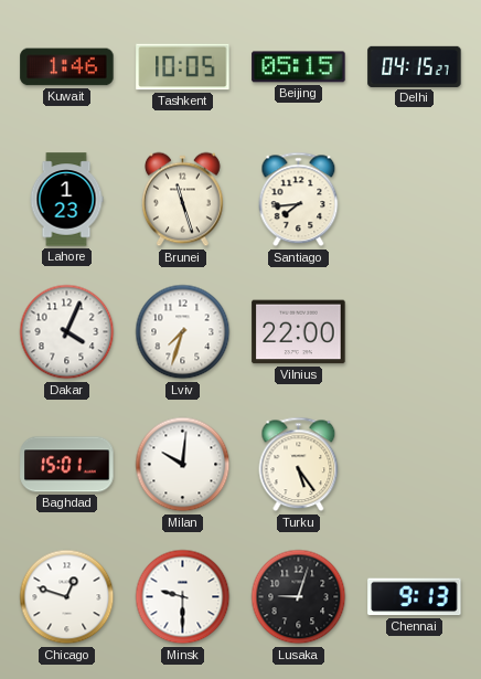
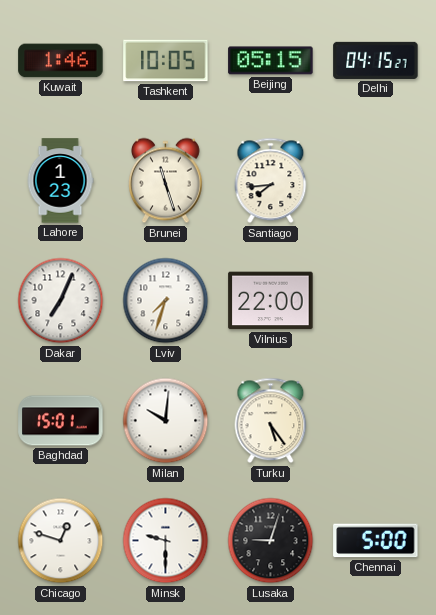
Dakar: 4:04 -> 7:04 (61, 301)
Chennai: 9:13 -> 5:00 (376, 541)
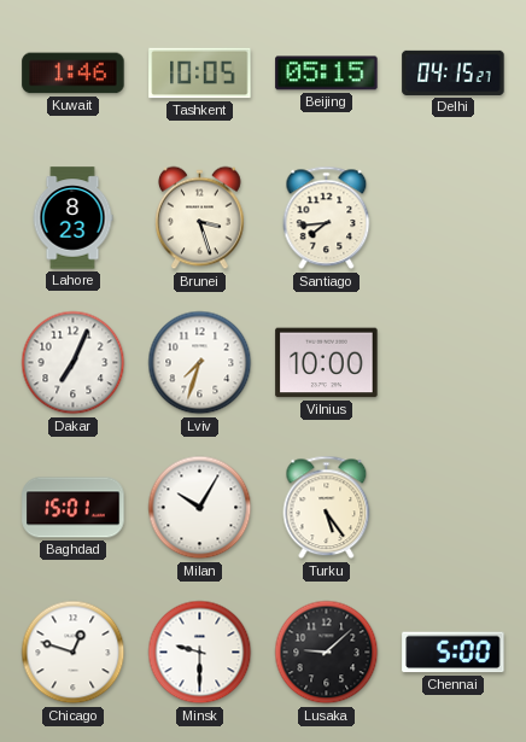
Lahore: 1:23 -> 8:23 (72, 218)
Brunei: 11:27 -> 3:27 (200, 218)
Vilnius: 22:00 -> 10:00 (327, 363)
Milan: 10:01 -> 10:05 (200, 508)
Lusaka: 9:03 -> 9:08 (327, 653)
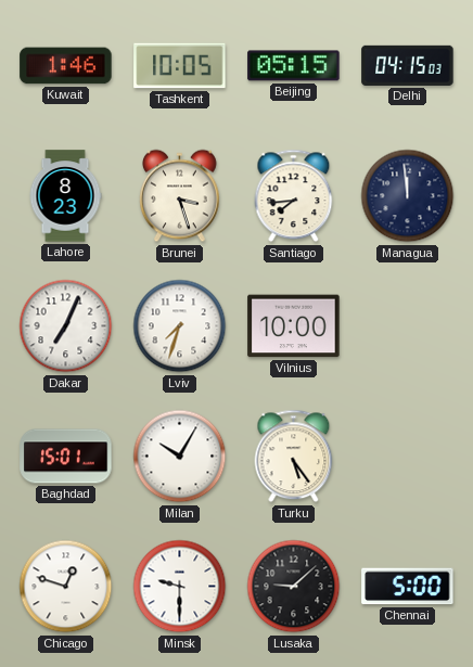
Delhi: 04:15:27 -> 04:15:03 (408, 65)
Managua: none -> 11:59 (408, 196)
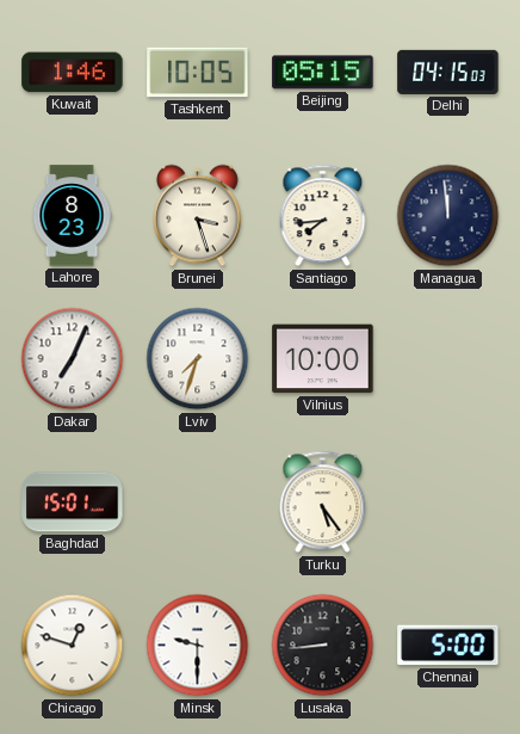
Milan: 10:05 -> none (180, 457)
Lusaka: 9:08 -> 8:44 (323, 646)
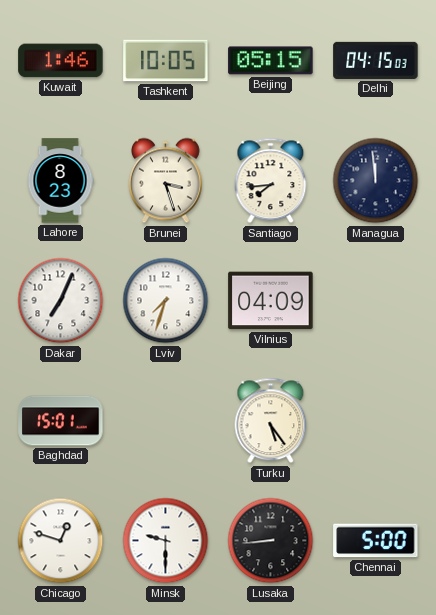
Vilnius: 10:00 -> 04:09 (271, 301)
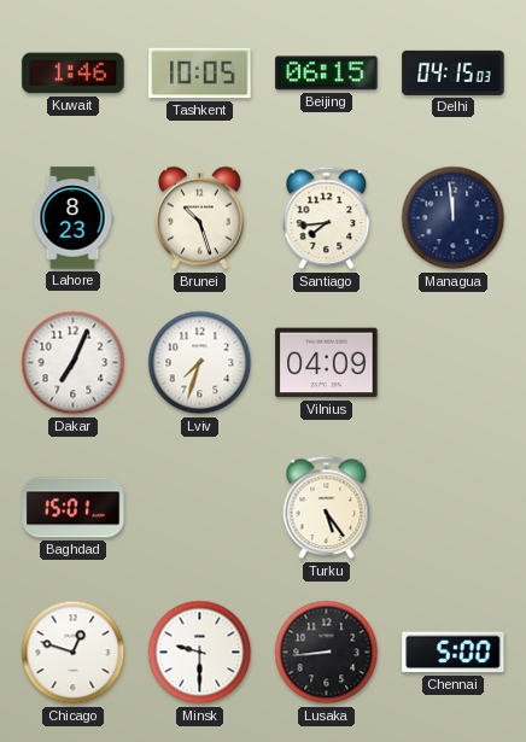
Beijing: 05:15 -> 06:15 (327, 74)
Brunei: 3:27 -> 10:27 (200, 218)
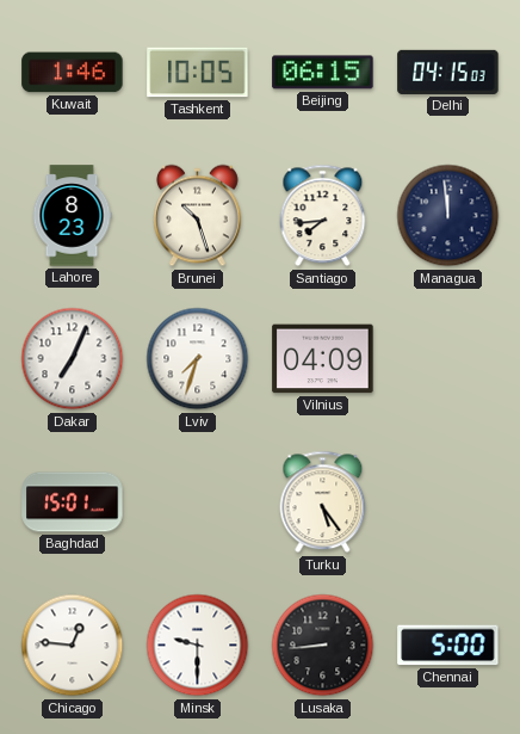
Chicago: 12:48 -> 12:46 (73, 646)
